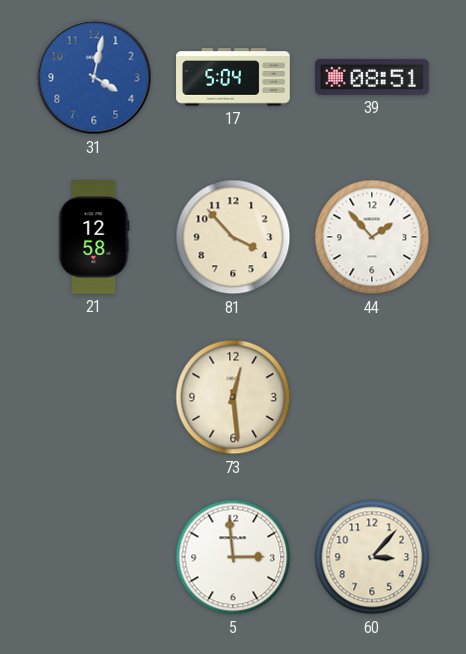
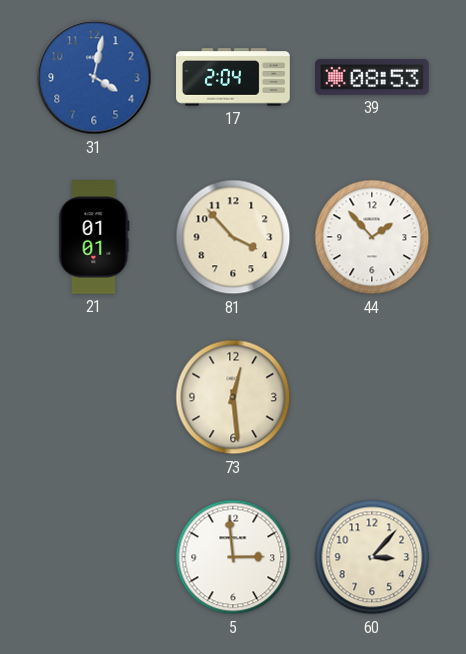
17: 5:04 -> 2:04 (233, 77)
39: 08:51 -> 08:53 (373, 77)
21: 12:58 -> 01:01 (94, 237)
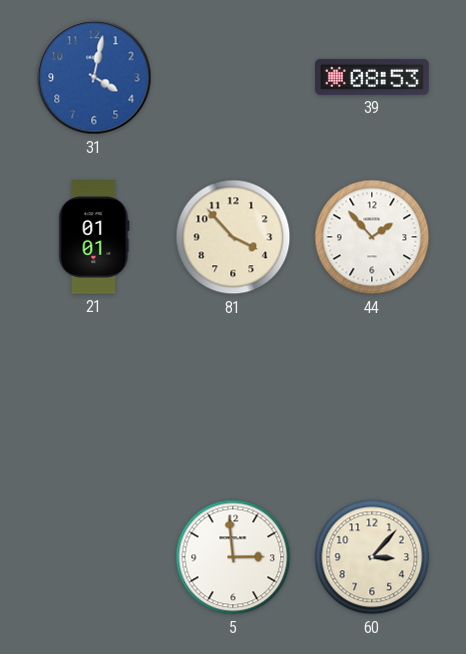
17: 2:04 -> none (233, 77)
73: 12:29 -> none (233, 397)
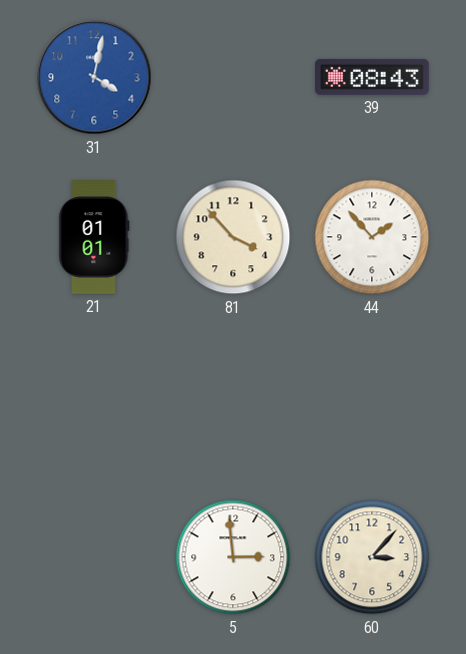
39: 08:53 -> 08:43 (373, 77)
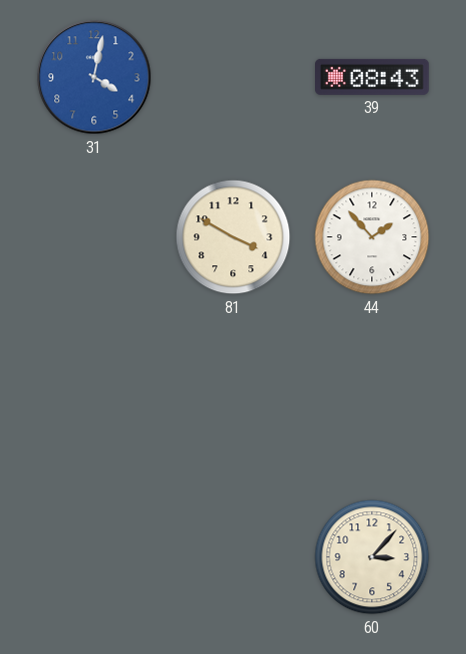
21: 01:01 -> none (94, 237)
81: 3:53 -> 3:50 (233, 237)
5: 2:59 -> none (233, 557)
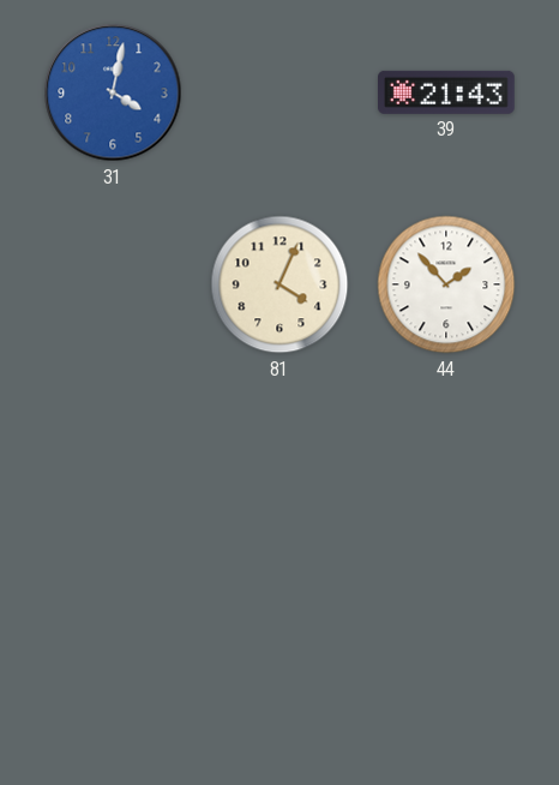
39: 08:43 -> 21:43 (447, 92)
81: 3:50 -> 4:04 (279, 284)
60: 3:07 -> none (372, 557)
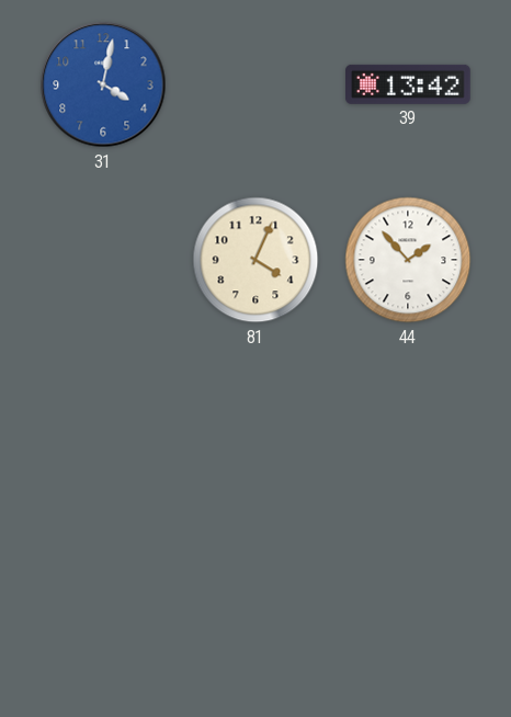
39: 21:43 -> 13:42 (409, 84)
